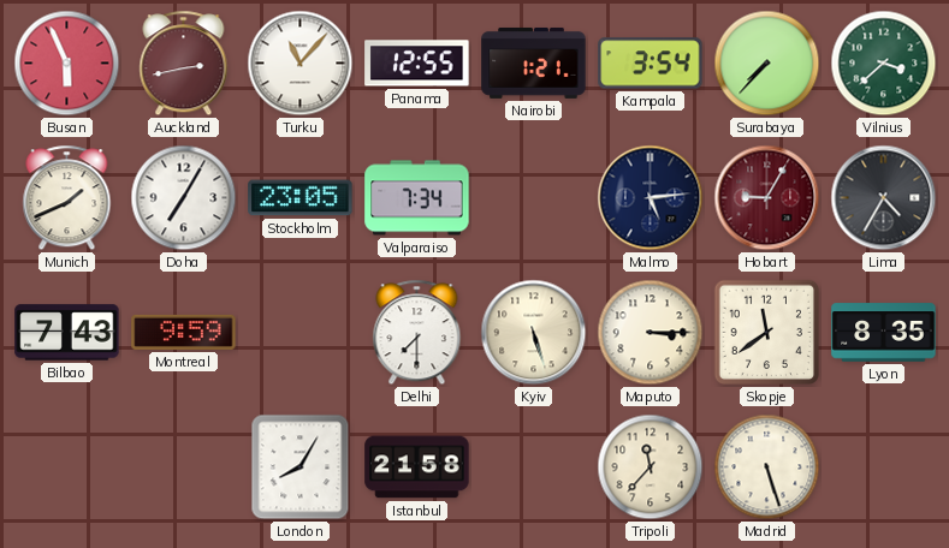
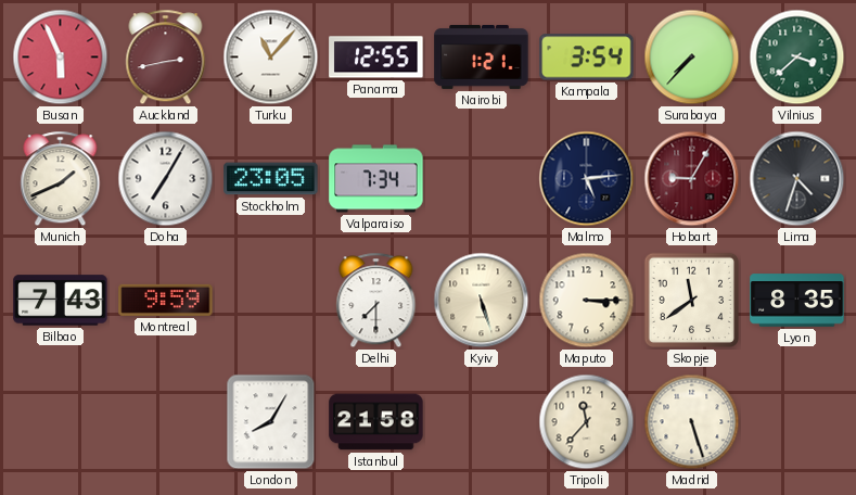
Lima: 4:35 -> 4:33 (797, 179)
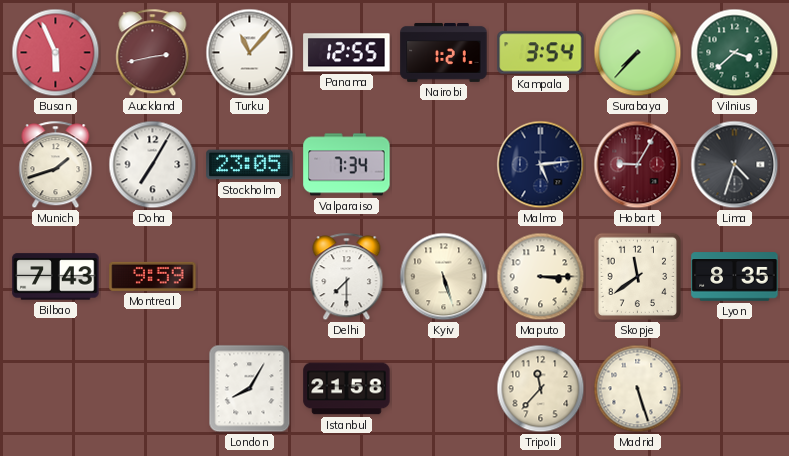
Munich: 1:41 -> 1:42 (56, 165)
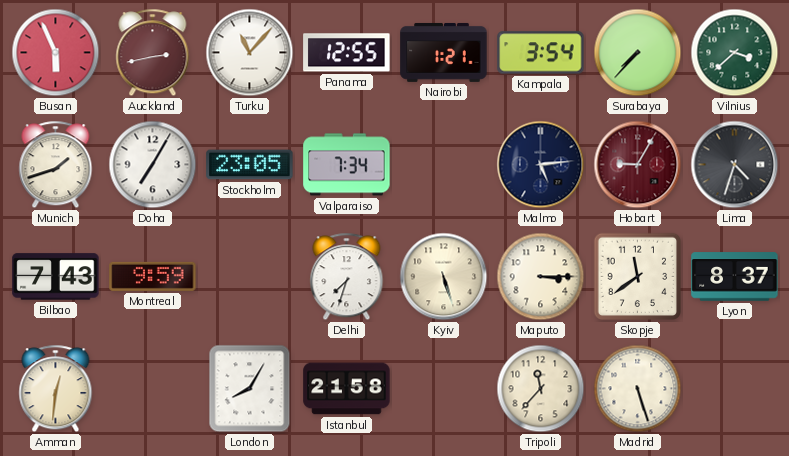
Delhi: 7:30 -> 7:33 (347, 277)
Lyon: 8:35 -> 8:37 (735, 277)
Amman: none -> 12:31 (56, 389)
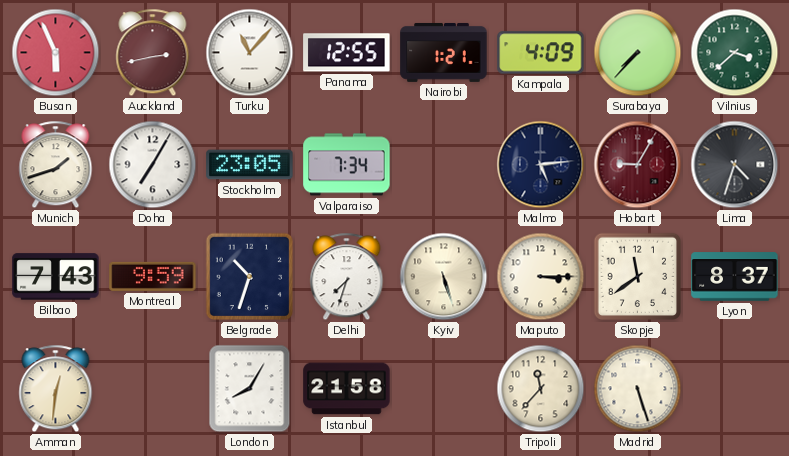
Kampala: 3:54 -> 4:09 (541, 53)
Belgrade: none -> 10:33 (250, 277)
